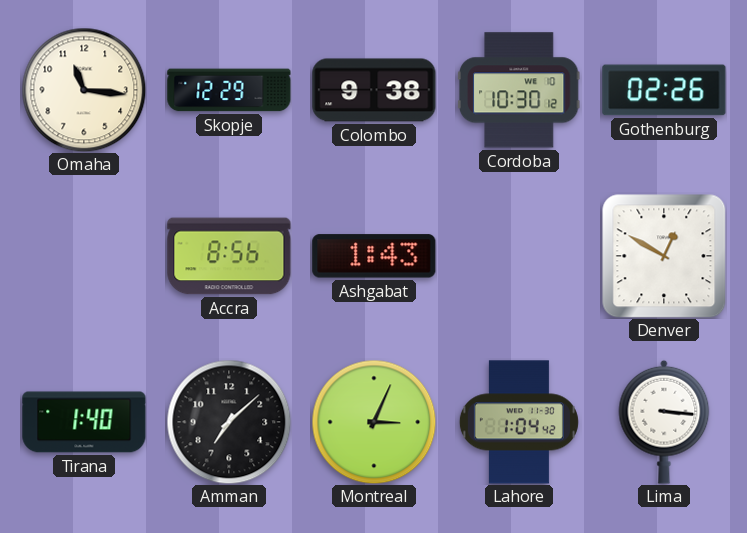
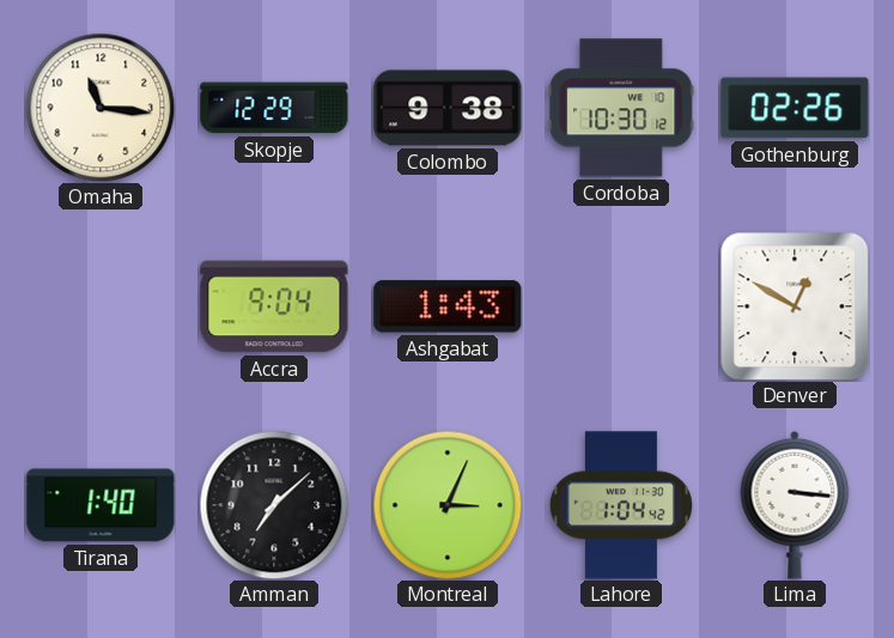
Accra: 8:56 -> 9:04 (274, 306)
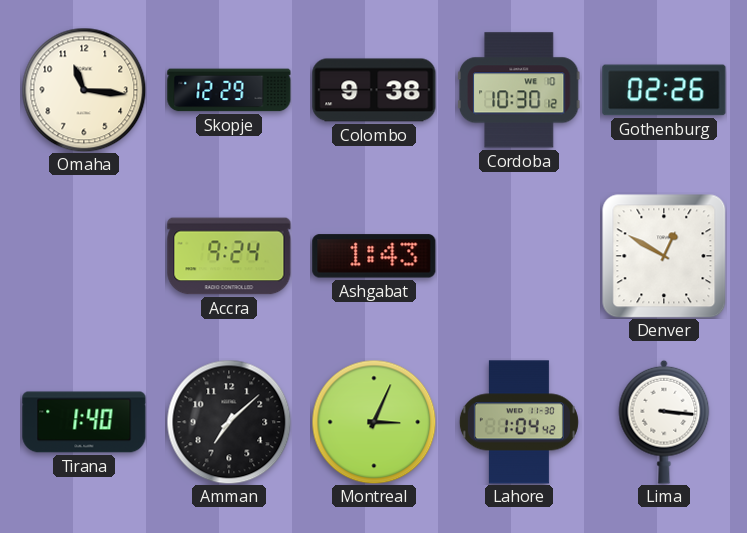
Accra: 9:04 -> 9:24 (229, 256)
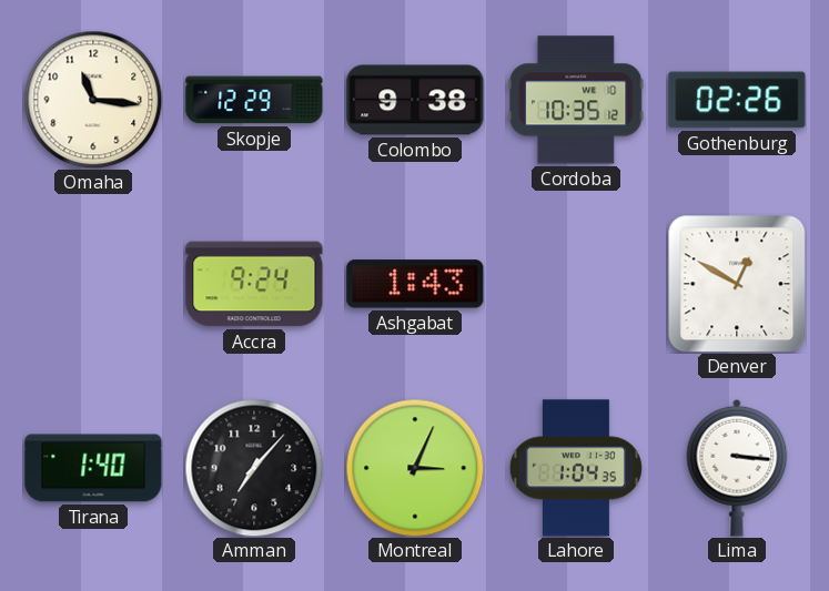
Cordoba: 10:30 -> 10:35 (576, 100)
Amman: 7:08 -> 7:07 (254, 468)
Lahore: 1:04:42 -> 1:04:35 (576, 468)
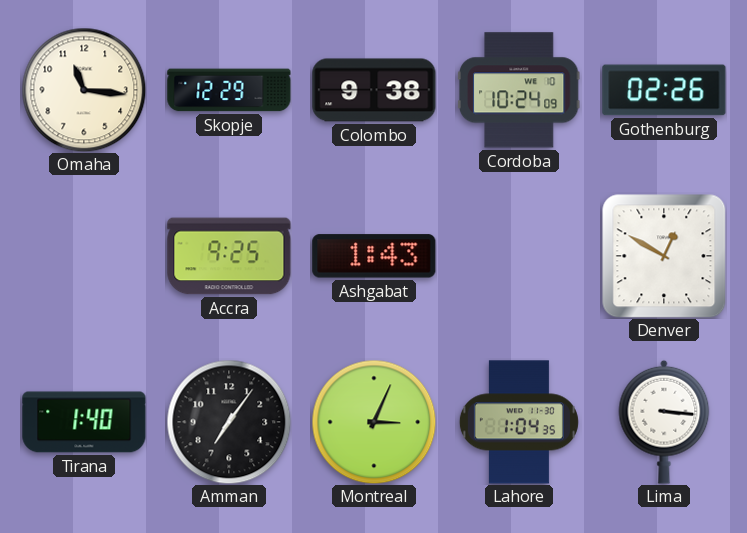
Cordoba: 10:35 -> 10:24 (519, 90)
Accra: 9:24 -> 9:25 (229, 256)
Amman: 7:07 -> 7:06 (229, 422)
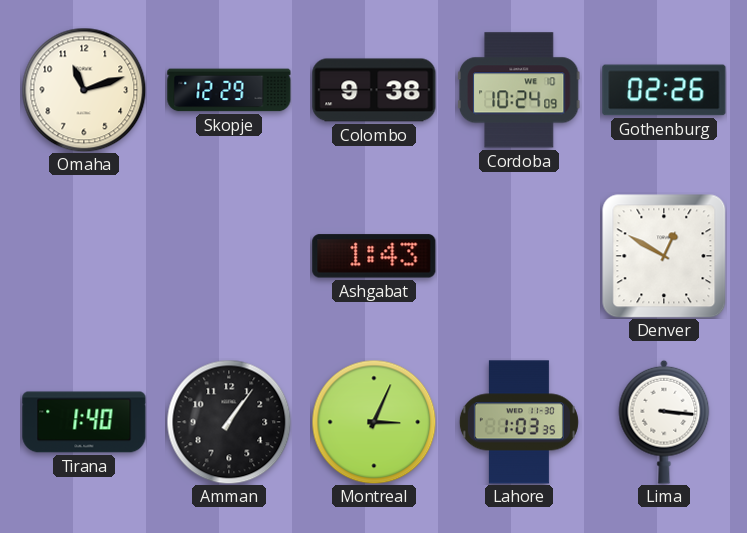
Omaha: 11:16 -> 11:12 (84, 90)
Accra: 9:25 -> none (229, 256)
Amman: 7:06 -> 1:06 (229, 422)
Lahore: 1:04 -> 1:03 (519, 422)
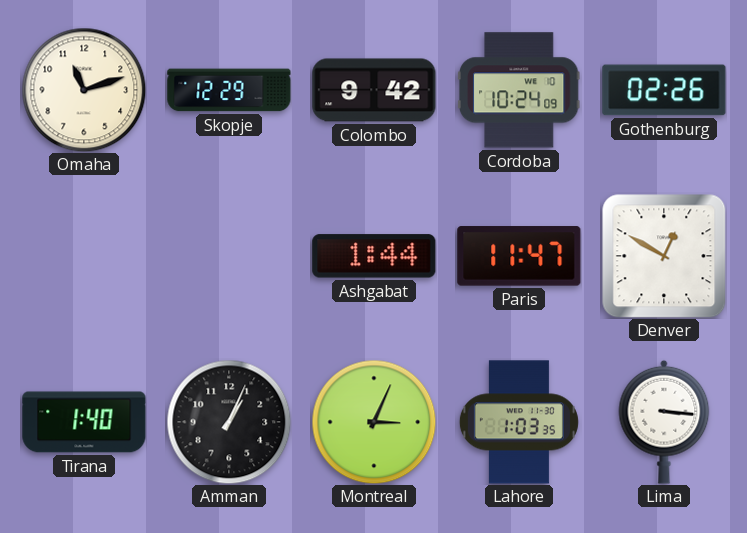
Colombo: 9:38 -> 9:42 (374, 90)
Ashgabat: 1:43 -> 1:44 (374, 256)
Paris: none -> 11:47 (519, 256)
Amman: 1:06 -> 1:04 (229, 422)
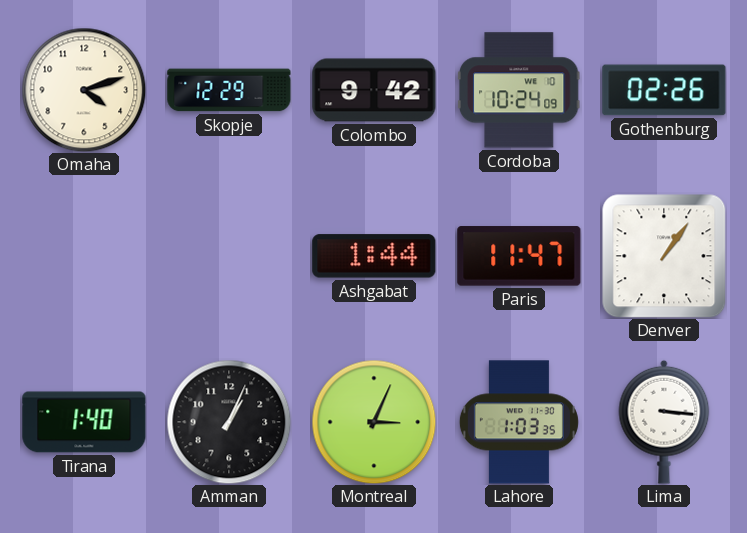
Omaha: 11:12 -> 4:12 (84, 90)
Denver: 12:50 -> 1:06 (664, 256)
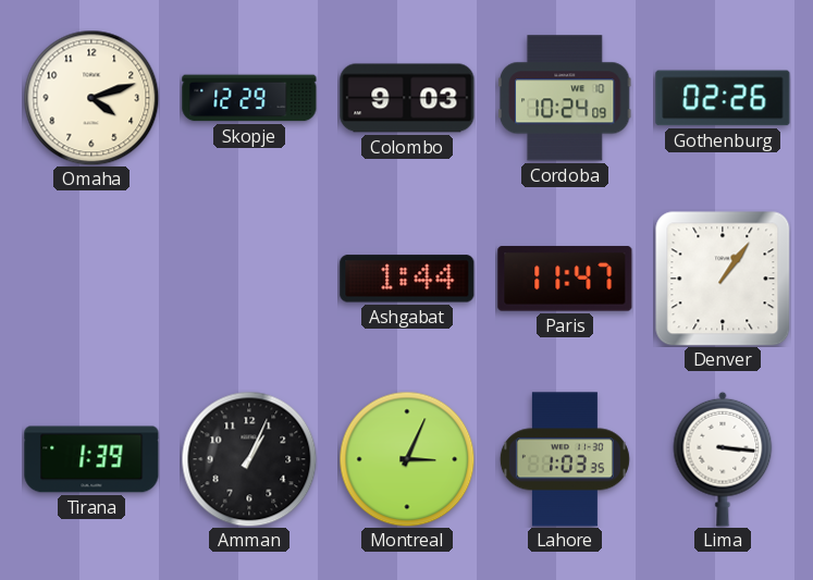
Colombo: 9:42 -> 9:03 (407, 98)
Tirana: 1:40 -> 1:39 (91, 459)
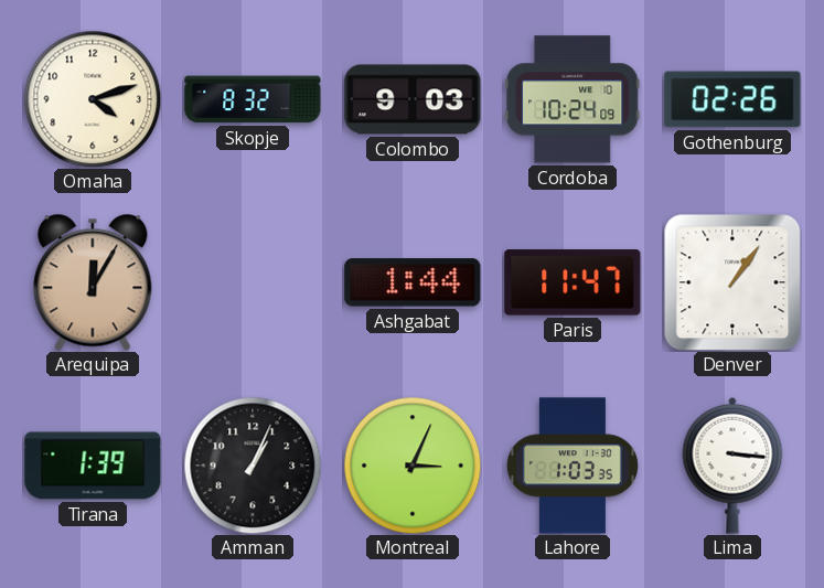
Skopje: 12:29 -> 8:32 (253, 99)
Arequipa: none -> 12:05 (93, 282)
